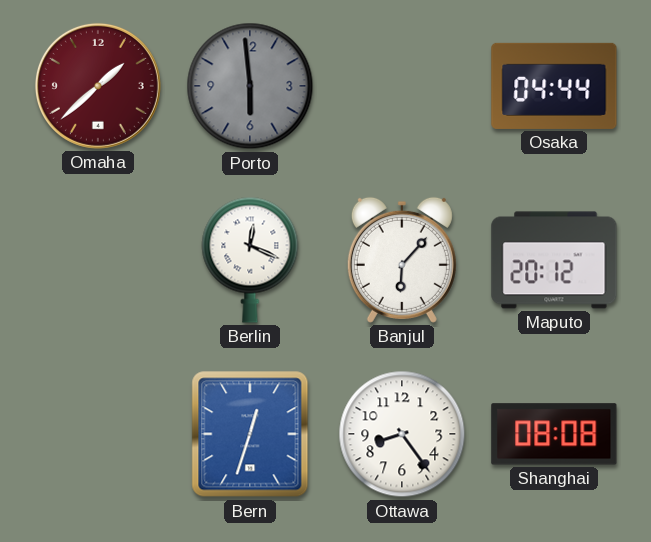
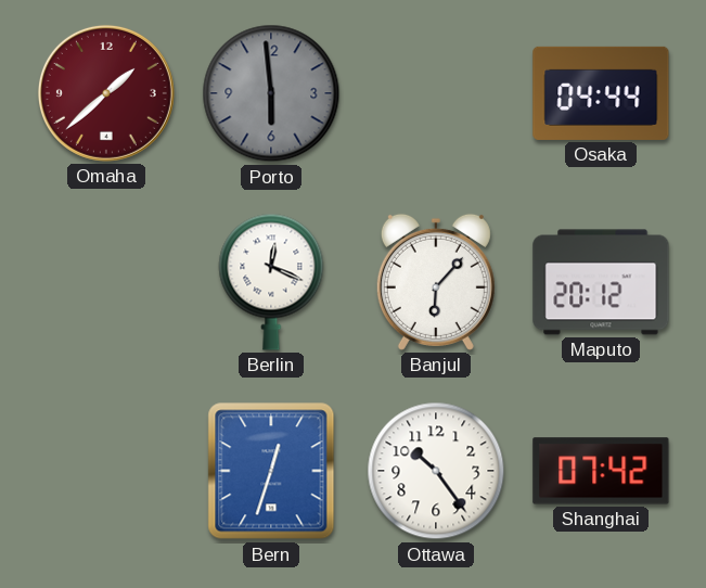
Ottawa: 8:24 -> 10:24 (436, 471)
Shanghai: 08:08 -> 07:42 (601, 471)
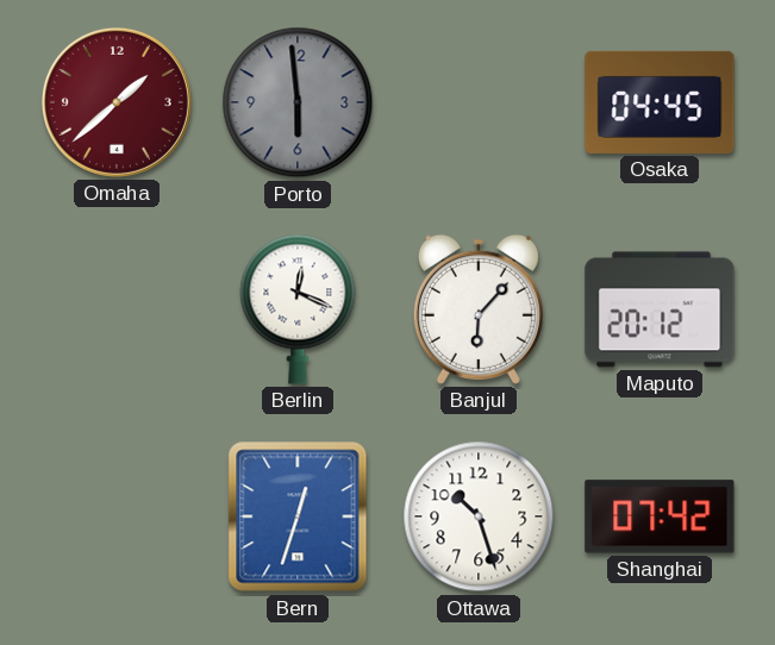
Osaka: 04:44 -> 04:45 (660, 102)
Ottawa: 10:24 -> 10:27 (479, 516)
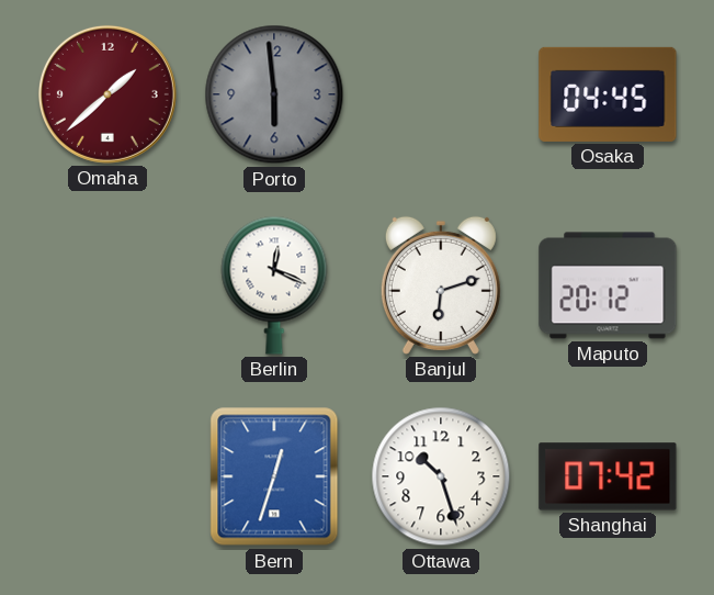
Banjul: 6:07 -> 6:12 (441, 285)
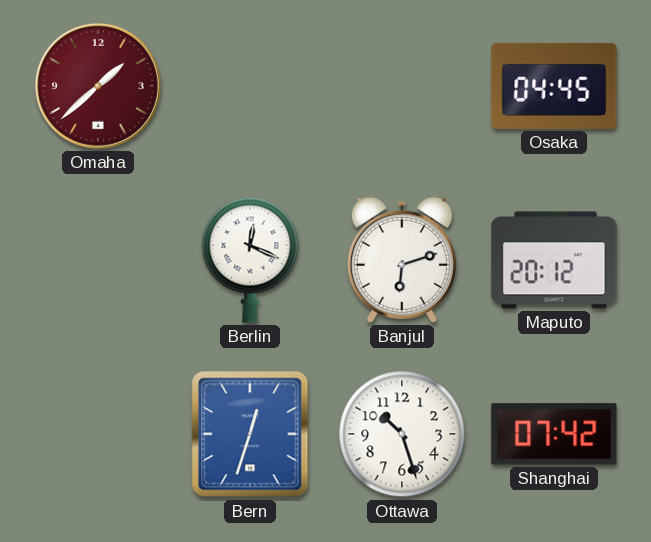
Porto: 5:59 -> none (274, 94)
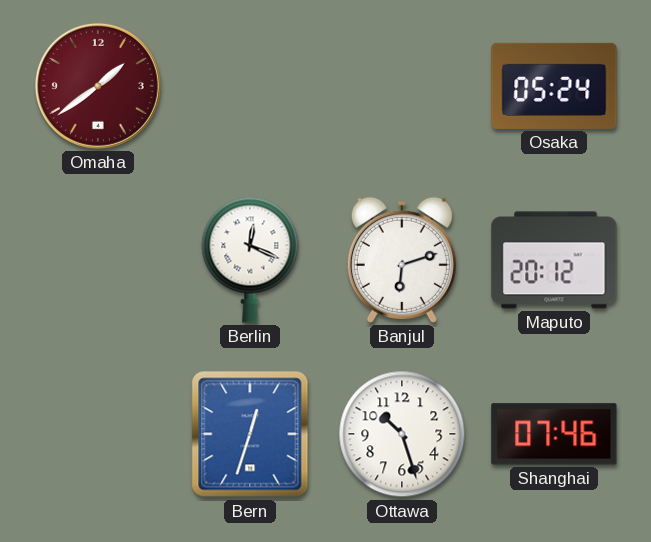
Omaha: 1:38 -> 1:39 (98, 86)
Osaka: 04:45 -> 05:24 (554, 86)
Shanghai: 07:42 -> 07:46 (554, 434)
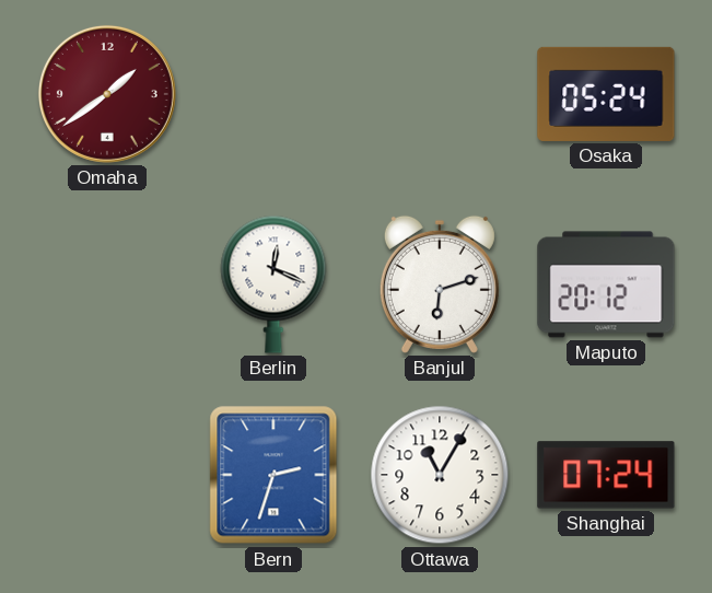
Bern: 12:33 -> 2:33 (273, 475)
Ottawa: 10:27 -> 11:05 (440, 475)
Shanghai: 07:46 -> 07:24 (606, 475)
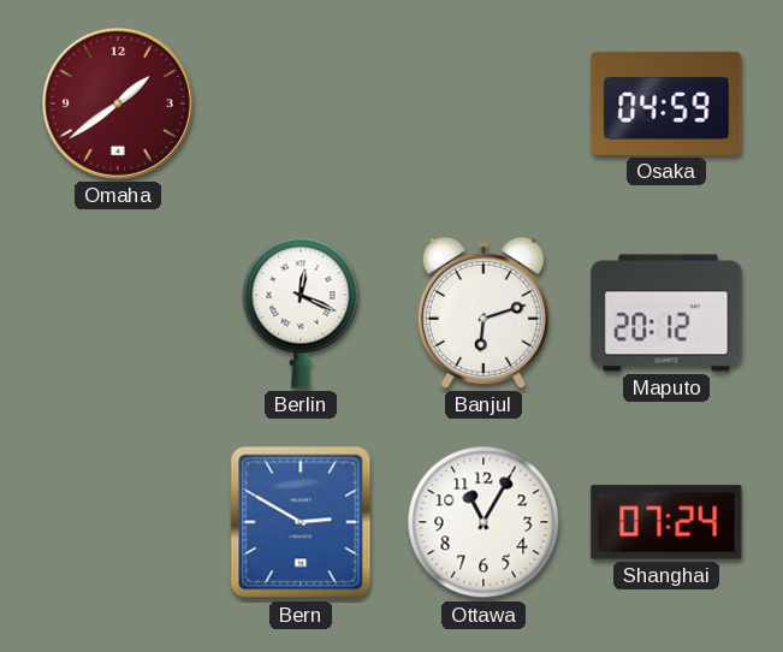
Osaka: 05:24 -> 04:59 (666, 103)
Bern: 2:33 -> 2:50 (301, 522)
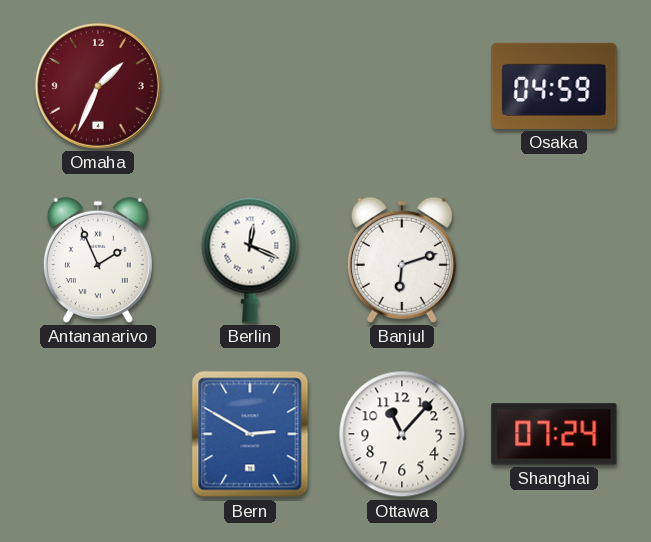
Omaha: 1:39 -> 1:34 (98, 86)
Antananarivo: none -> 1:56 (98, 260)
Maputo: 20:12 -> none (666, 313)
Ottawa: 11:05 -> 11:07 (402, 434)
